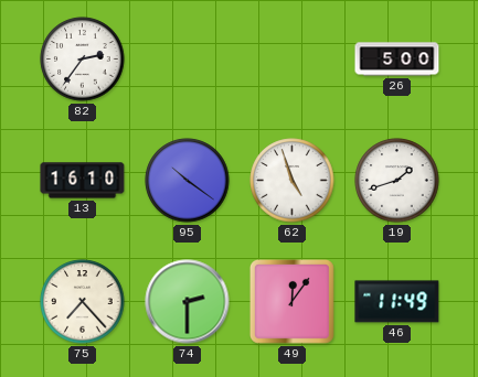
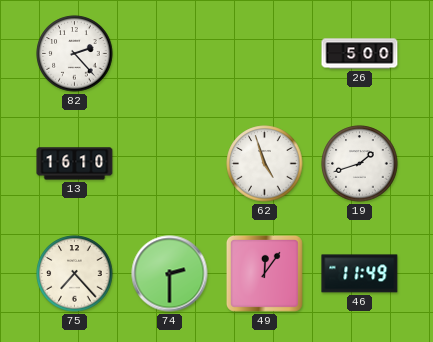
82: 2:36 -> 2:23 (75, 54)
95: 10:21 -> none (188, 181)
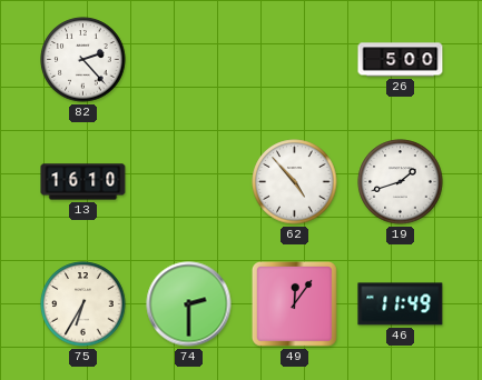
62: 4:57 -> 4:53 (295, 182)
75: 7:23 -> 6:35 (83, 304)
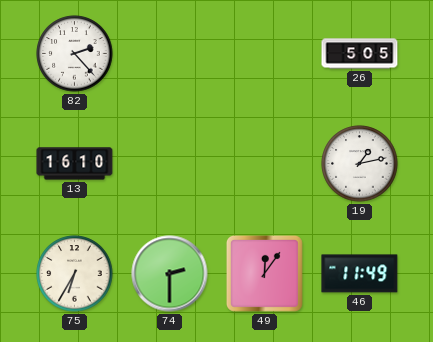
26: 5:00 -> 5:05 (360, 54)
62: 4:53 -> none (295, 182)
19: 1:42 -> 1:13 (360, 164)
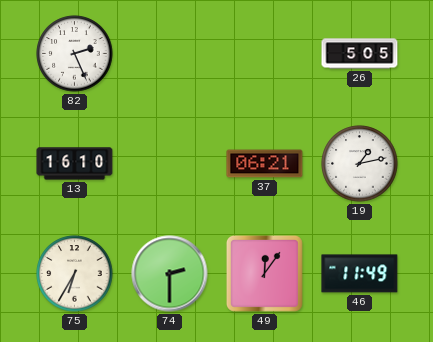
82: 2:23 -> 2:26 (75, 54)
37: none -> 06:21 (265, 164)
